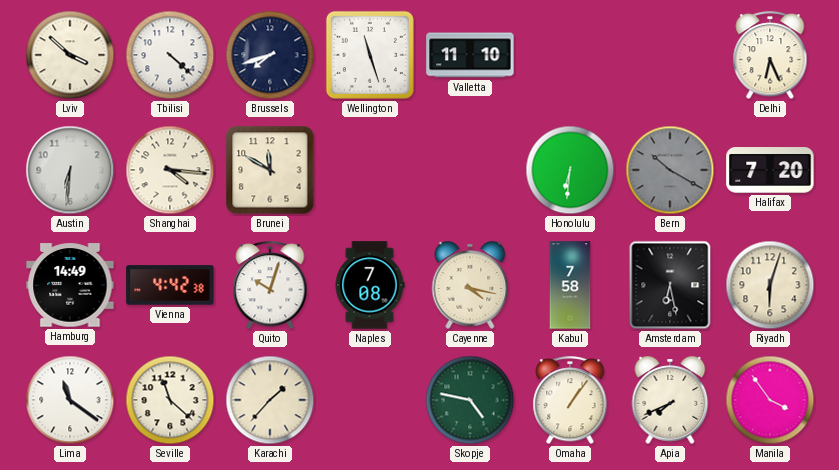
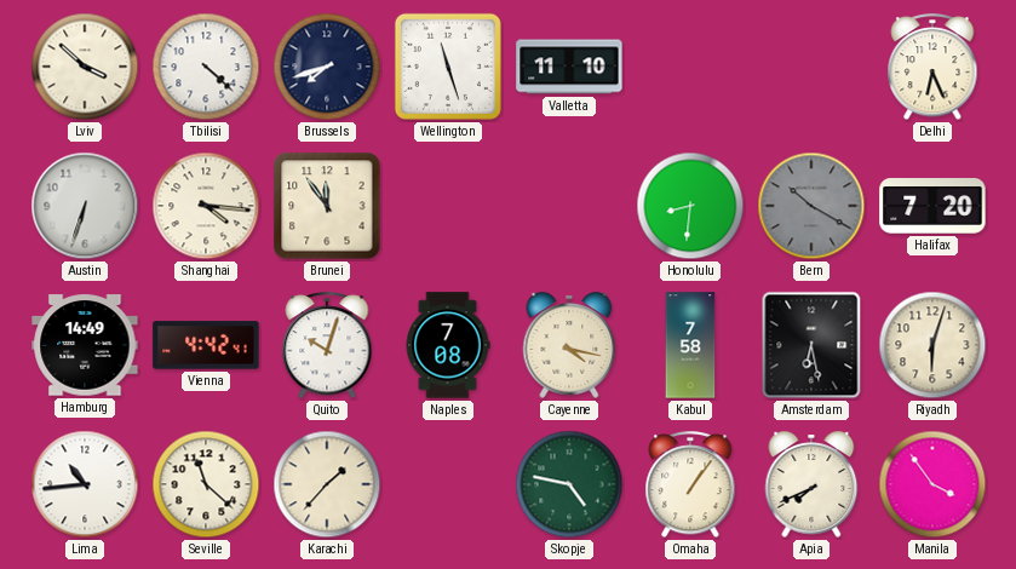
Austin: 6:31 -> 6:33 (85, 206)
Brunei: 11:50 -> 11:54 (327, 206)
Honolulu: 6:31 -> 8:31 (690, 206)
Vienna: 4:42:38 -> 4:42:41 (206, 345)
Lima: 11:21 -> 10:44 (85, 484)
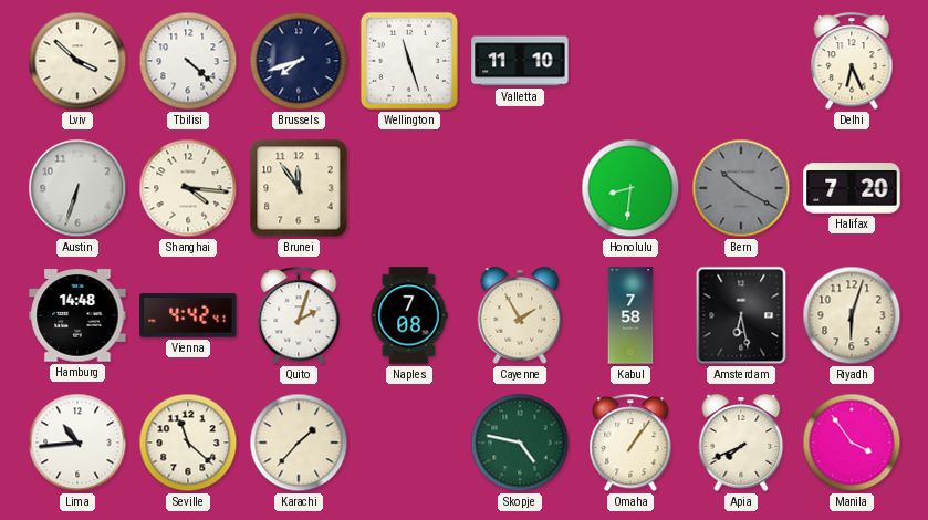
Hamburg: 14:49 -> 14:48 (77, 315)
Quito: 10:03 -> 2:03 (299, 316)
Cayenne: 4:17 -> 1:55 (520, 315)
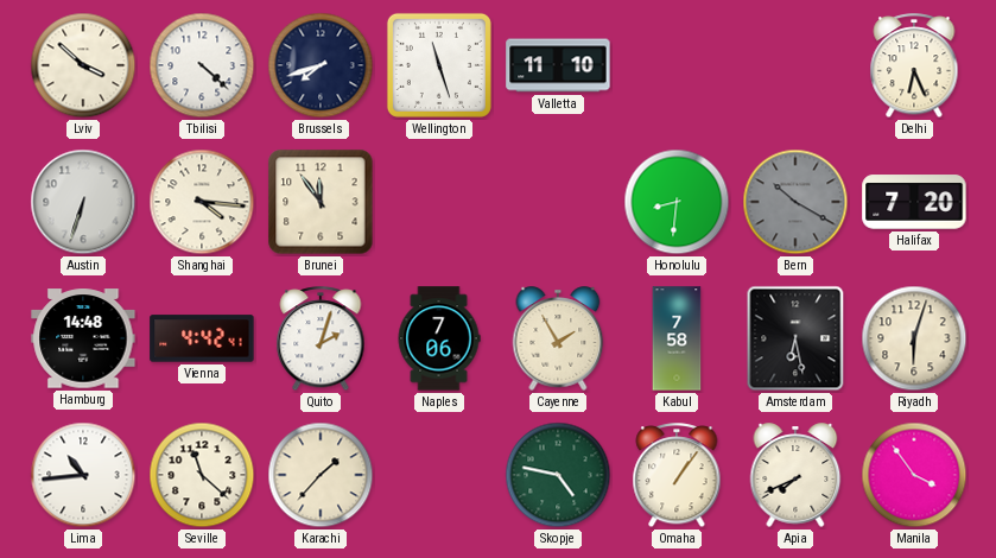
Naples: 7:08 -> 7:06 (439, 338)
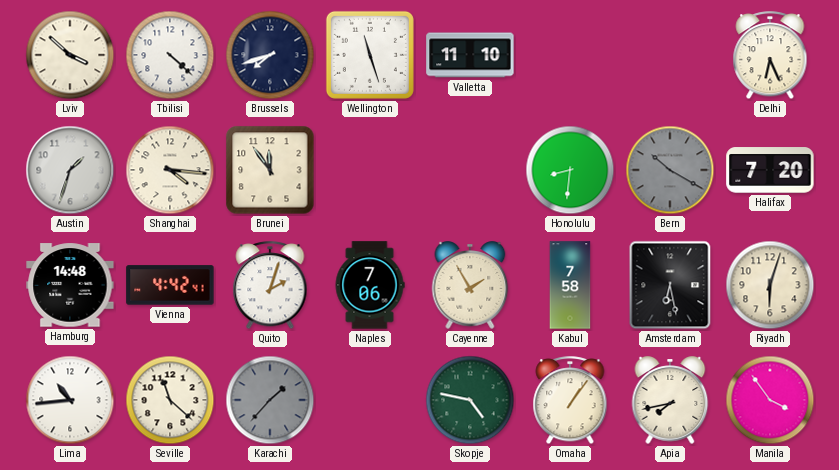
Austin: 6:33 -> 1:33 (70, 170)
Karachi dial: cream -> grey (270, 400)
Apia: 7:41 -> 7:43 (670, 400)
